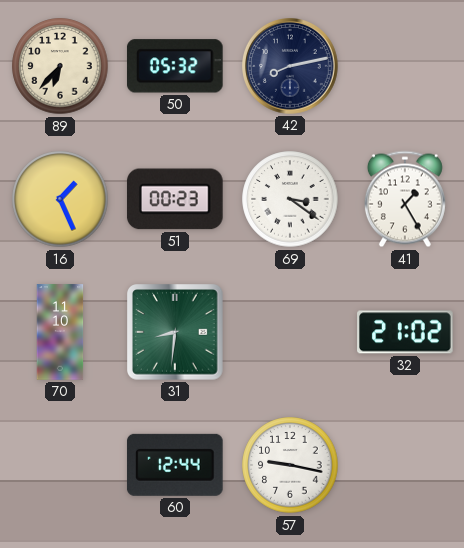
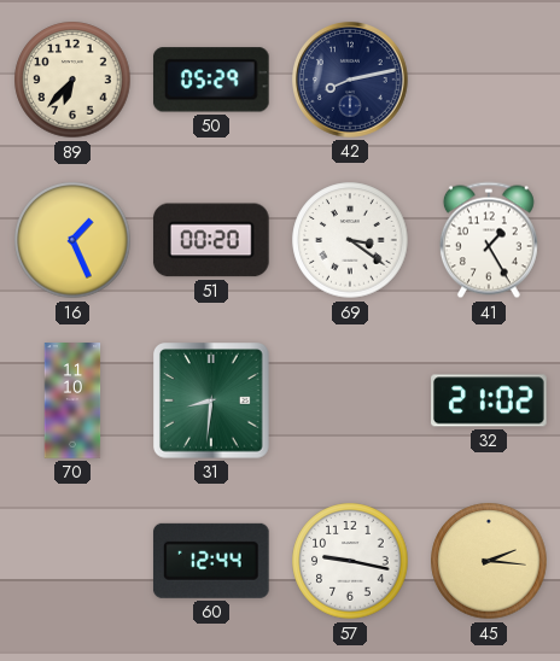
50: 05:32 -> 05:29 (211, 80)
51: 00:23 -> 00:20 (211, 240)
45: none -> 2:16 (489, 561)
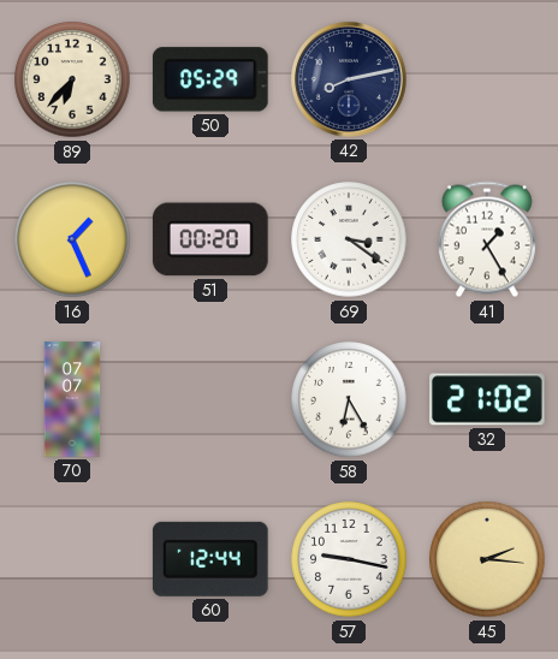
70: 11:10 -> 07:07 (72, 399)
31: 8:31 -> none (211, 400)
58: none -> 6:25 (349, 399)
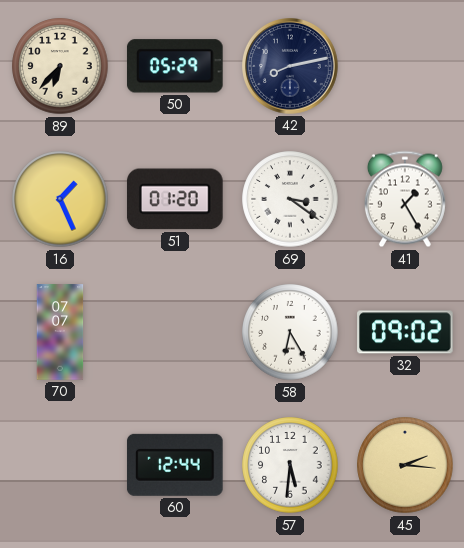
51: 00:20 -> 01:20 (175, 199)
32: 21:02 -> 09:02 (405, 332)
57: 9:17 -> 5:31 (290, 465)
